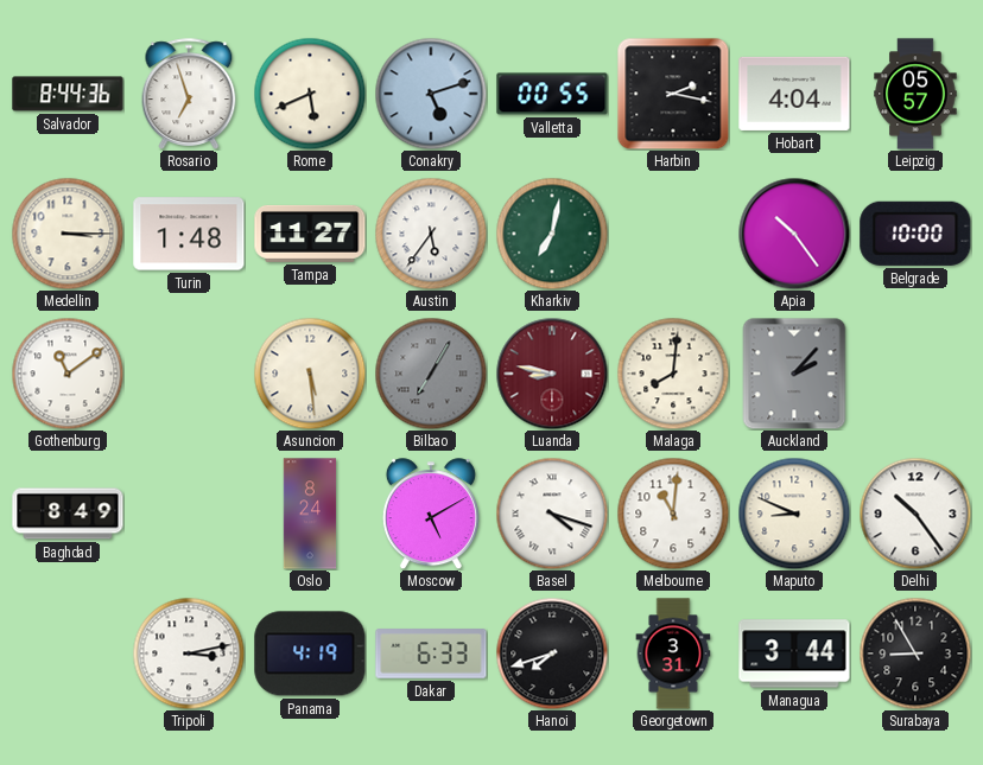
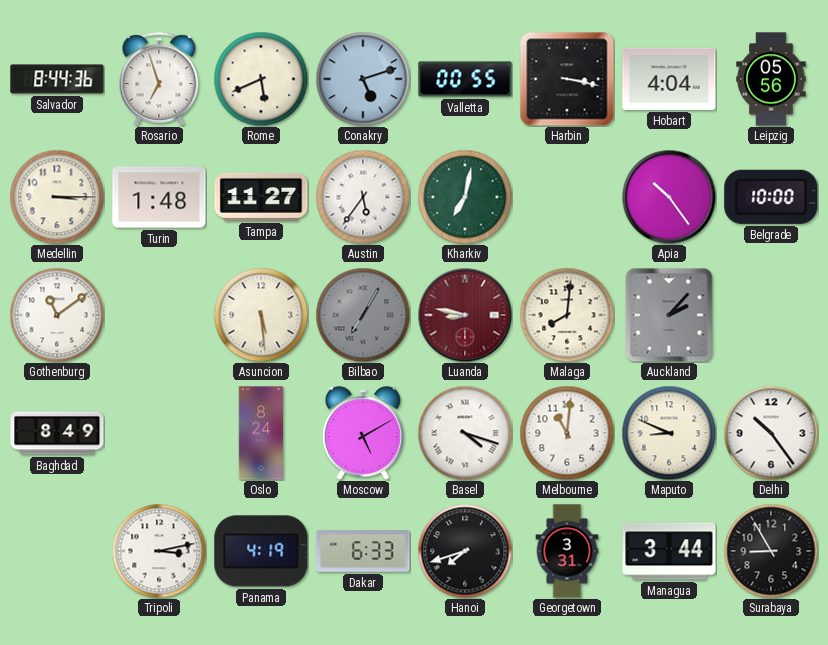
Harbin: 2:17 -> 3:17 (567, 79)
Leipzig: 05:57 -> 05:56 (771, 79)
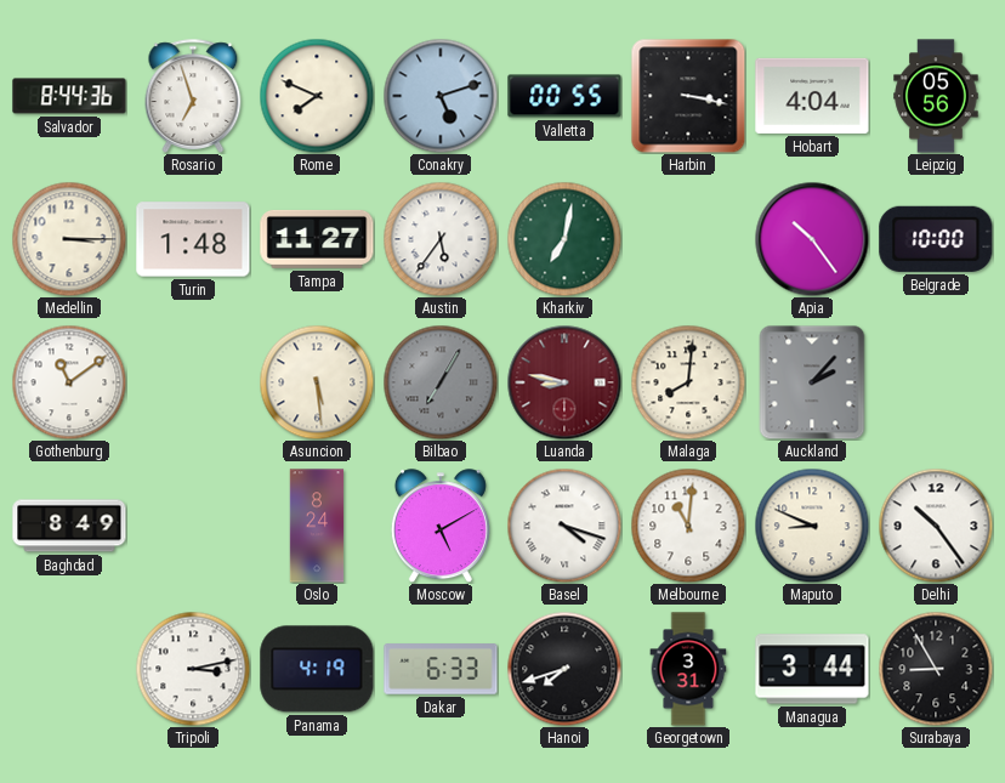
Rome: 5:41 -> 7:49 (317, 96)
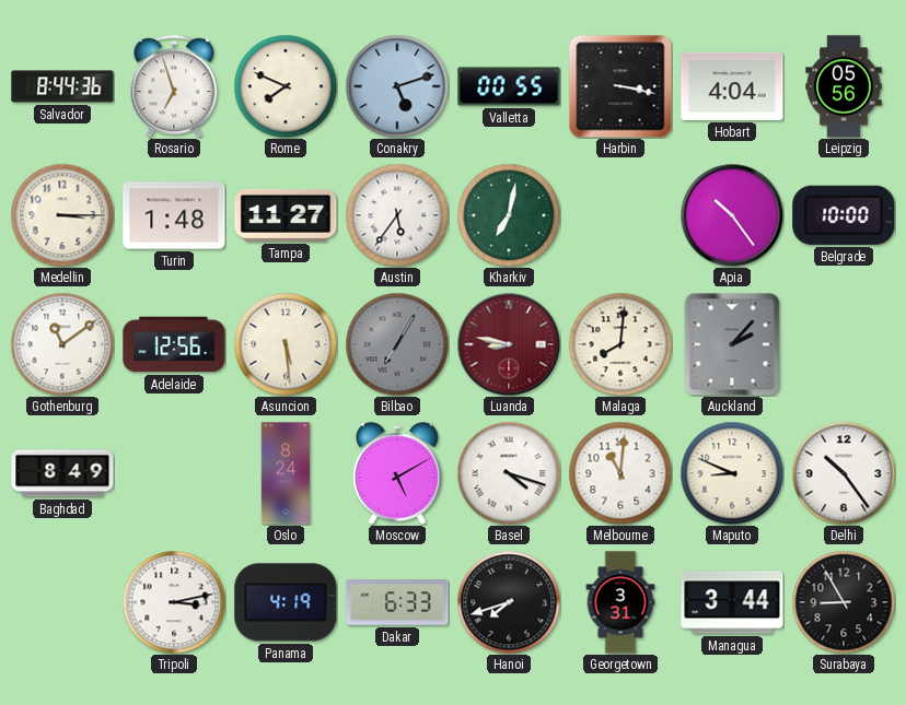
Adelaide: none -> 12:56 (174, 344)
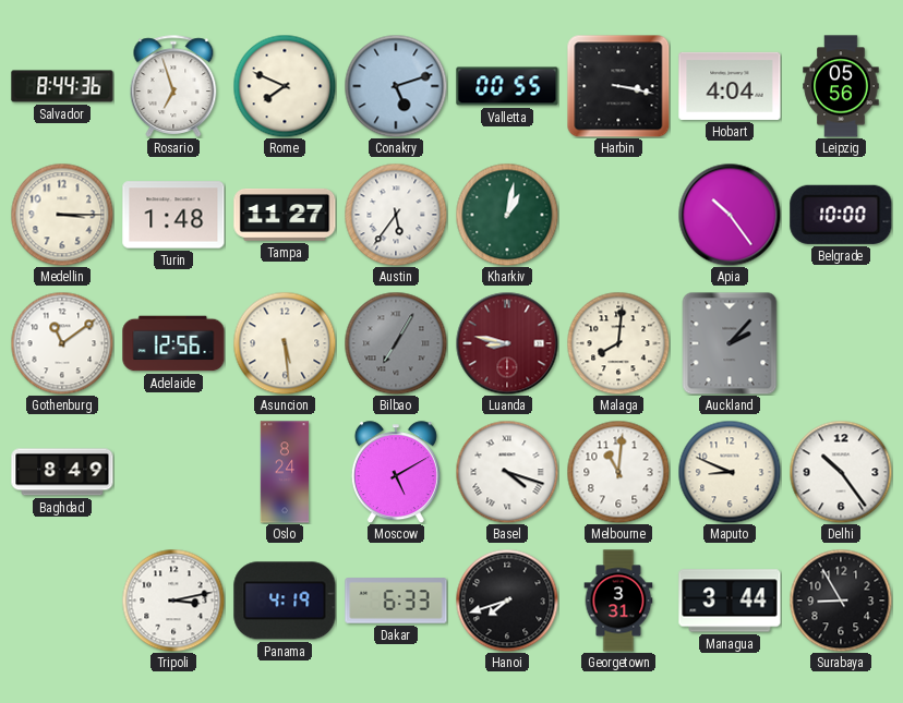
Kharkiv: 7:02 -> 1:02 (507, 215)
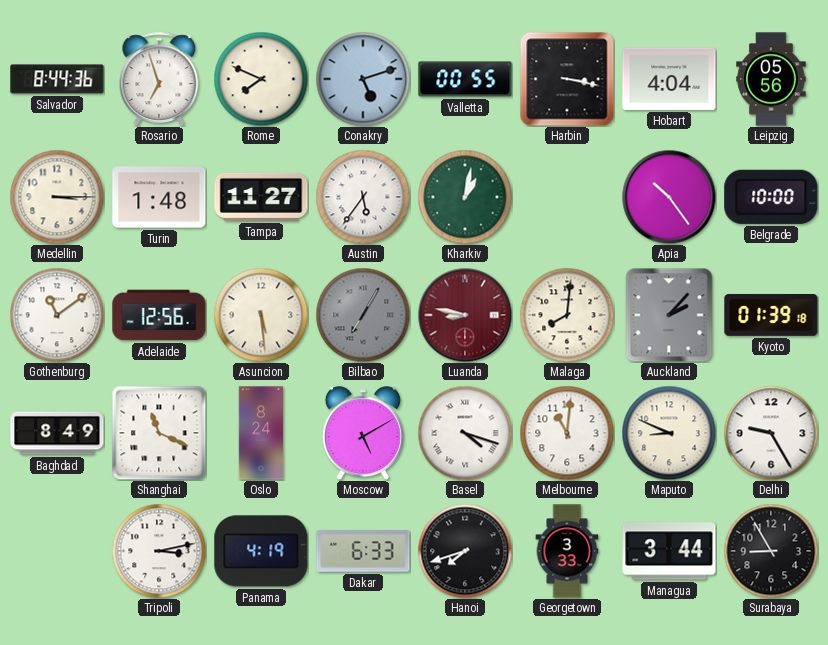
Kyoto: none -> 01:39 (771, 316)
Shanghai: none -> 11:19 (159, 433)
Delhi: 10:24 -> 9:25 (771, 433)
Georgetown: 3:31 -> 3:33 (567, 551)
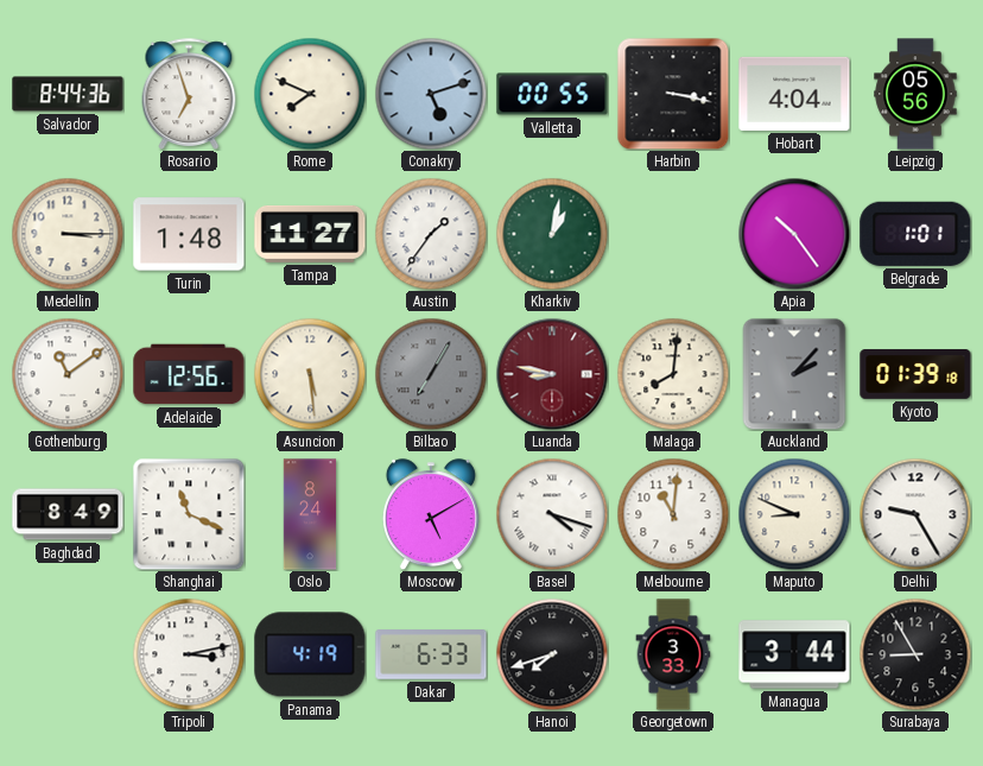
Austin: 5:36 -> 1:36 (431, 234)
Belgrade: 10:00 -> 1:01 (915, 234)
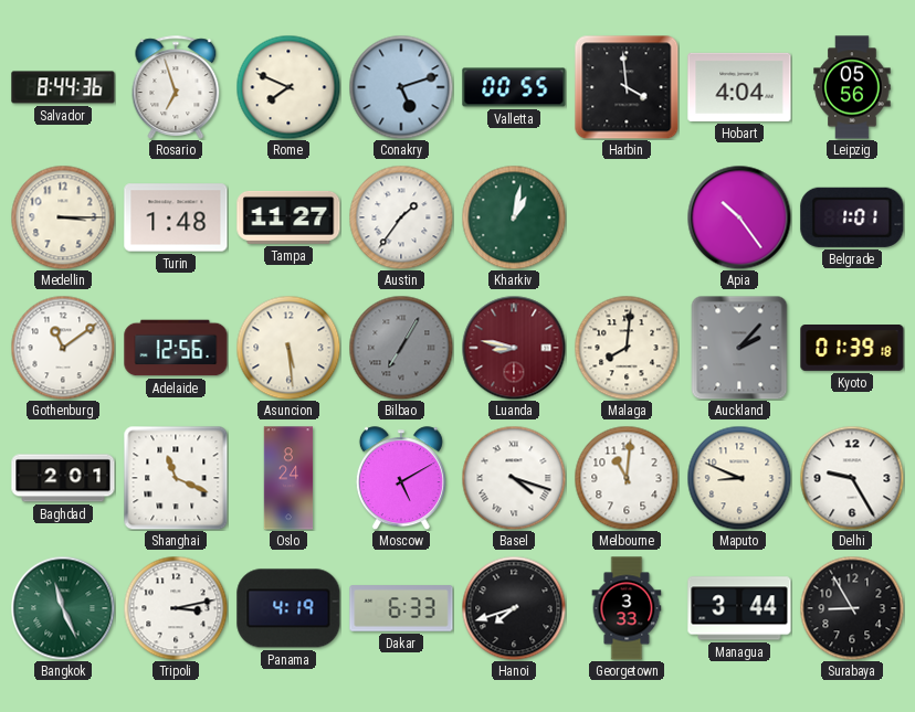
Harbin: 3:17 -> 3:59 (627, 87)
Baghdad: 8:49 -> 2:01 (63, 478)
Bangkok: none -> 11:26 (63, 608)
